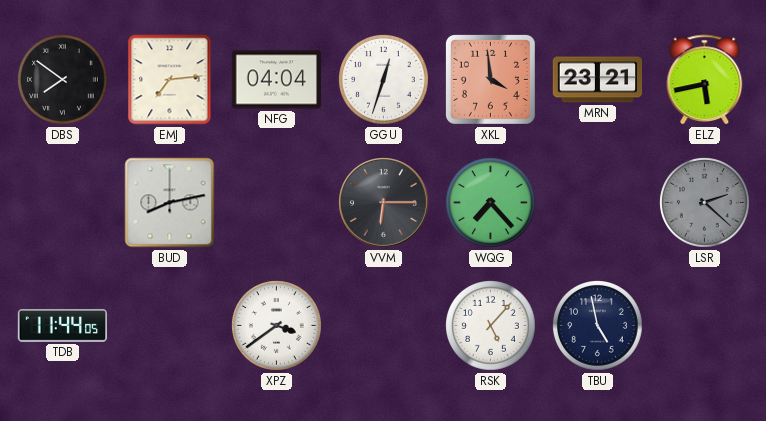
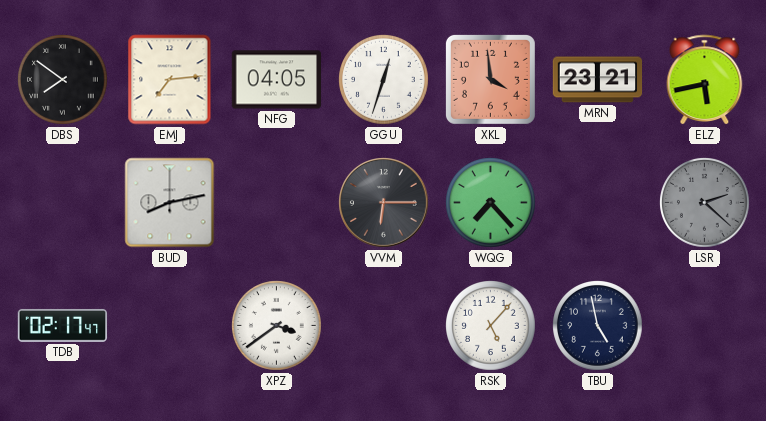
NFG: 04:04 -> 04:05 (277, 80)
TDB: 11:44 -> 02:17 (63, 325)
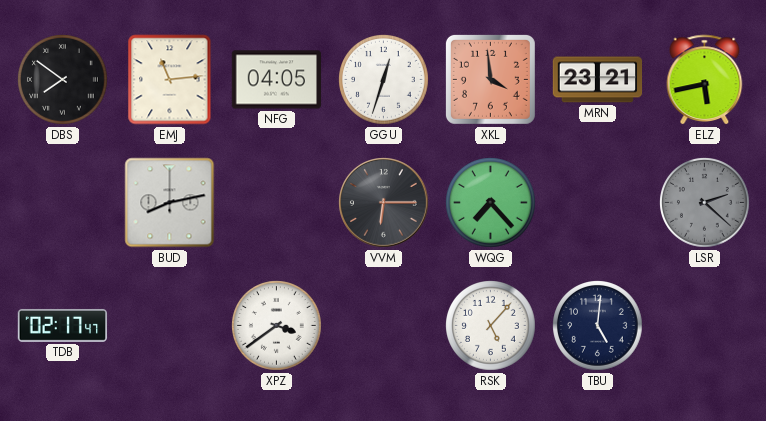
EMJ: 7:14 -> 11:14 (170, 80)
TBU: 4:58 -> 5:01 (598, 326)
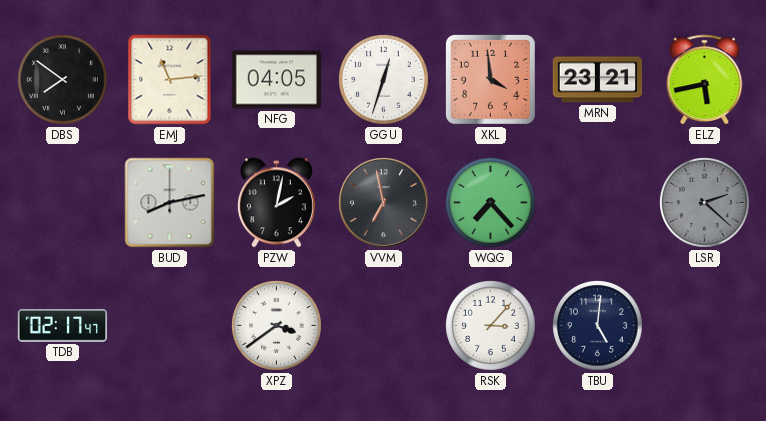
PZW: none -> 2:02 (276, 203)
VVM: 6:15 -> 6:58 (384, 203)
RSK: 5:07 -> 3:07 (491, 326)
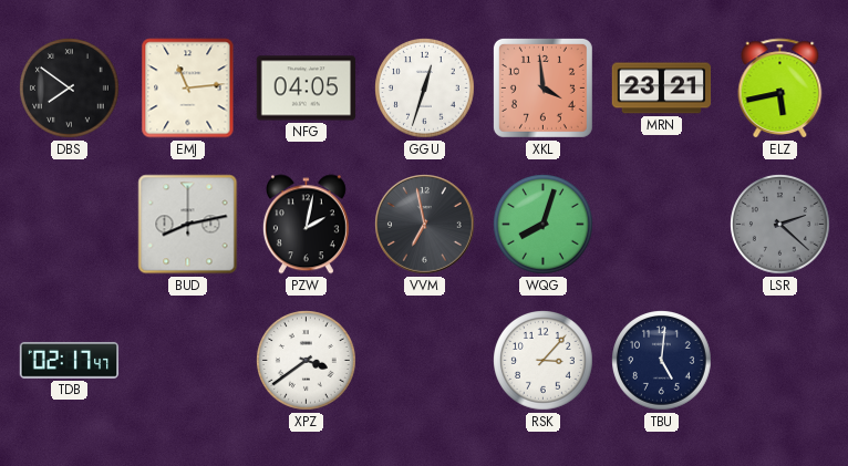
WQG: 7:23 -> 8:03 (544, 225)
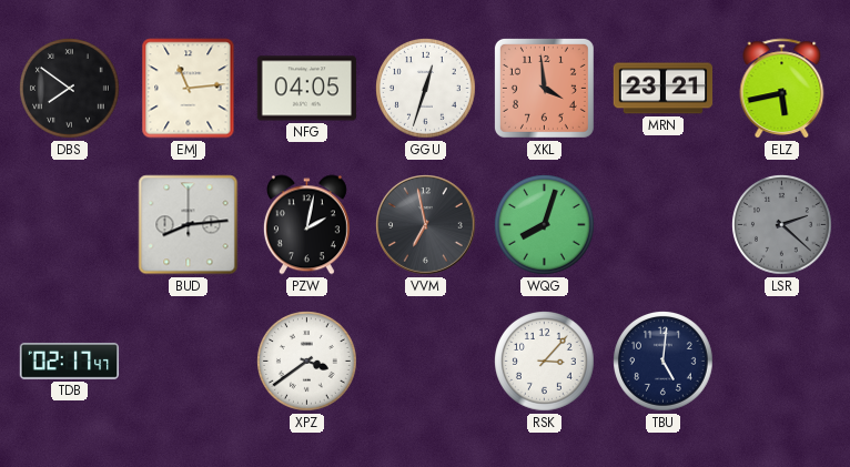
BUD: 8:13 -> 8:14 (189, 225)
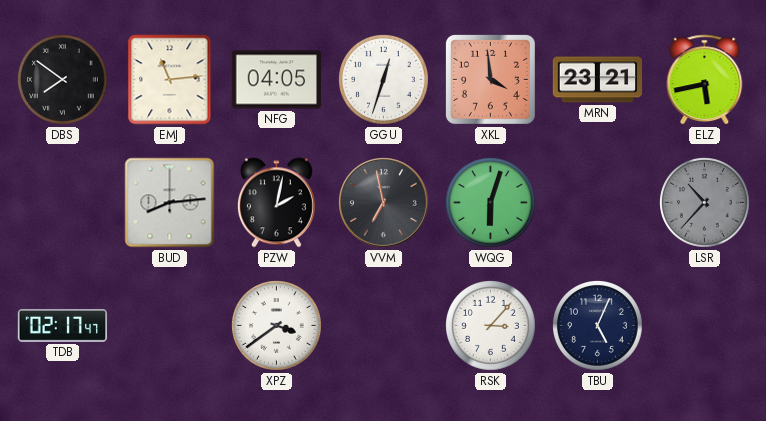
WQG: 8:03 -> 6:03 (491, 203)
LSR: 2:22 -> 10:37 (705, 203)
TBU: 5:01 -> 5:04 (598, 326)
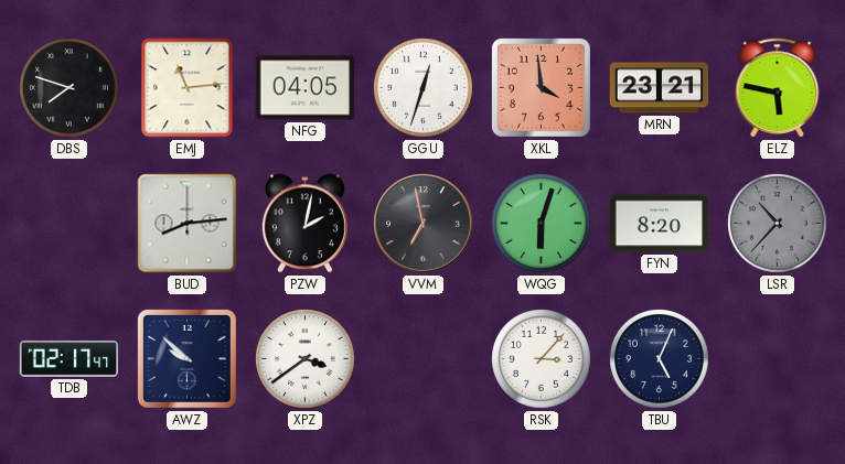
DBS: 7:51 -> 7:48 (69, 88)
ELZ: 5:43 -> 5:47 (778, 88)
FYN: none -> 8:20 (660, 224)
AWZ: none -> 9:52 (186, 358)
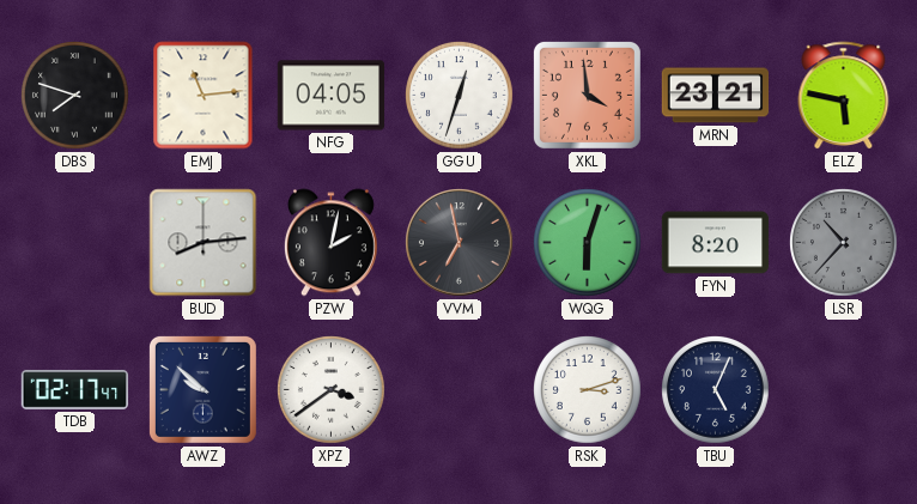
RSK: 3:07 -> 3:12 (588, 390)
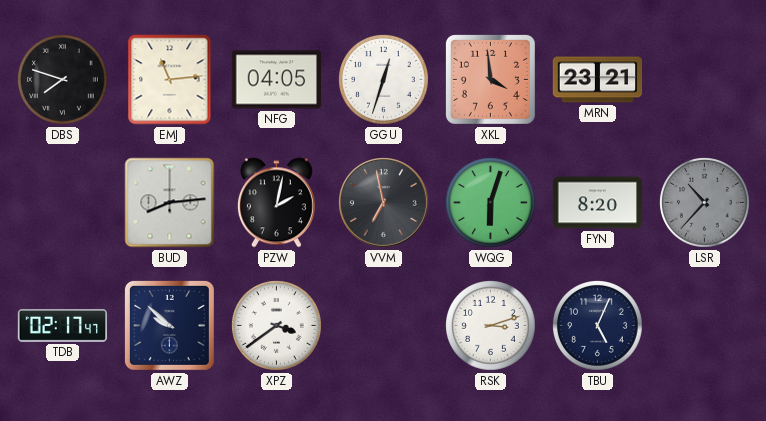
ELZ: 5:47 -> none (844, 96)
